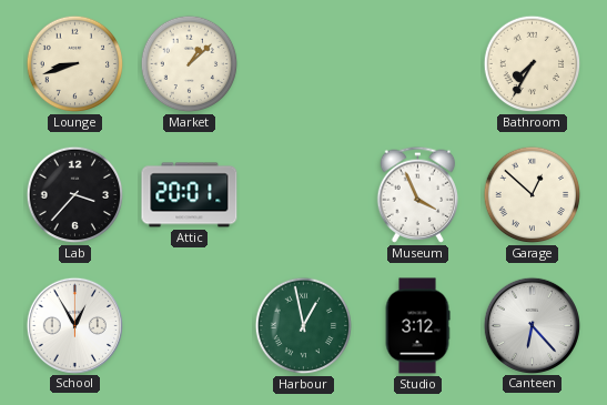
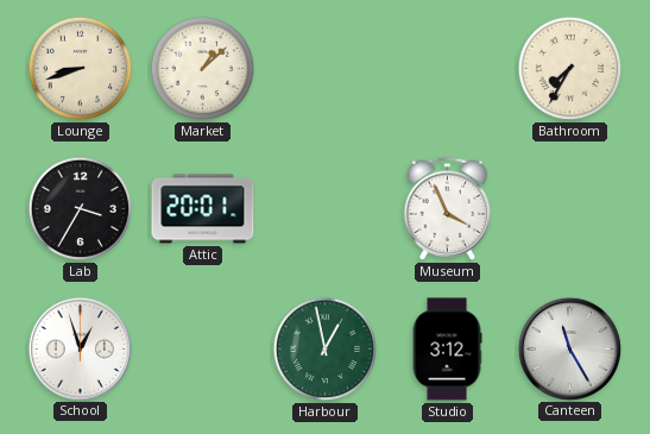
Lab: 3:37 -> 3:35 (81, 209)
Garage: 12:52 -> none (533, 195)
School: 12:55 -> 12:57 (80, 348)
Canteen: 6:23 -> 11:25 (569, 348)
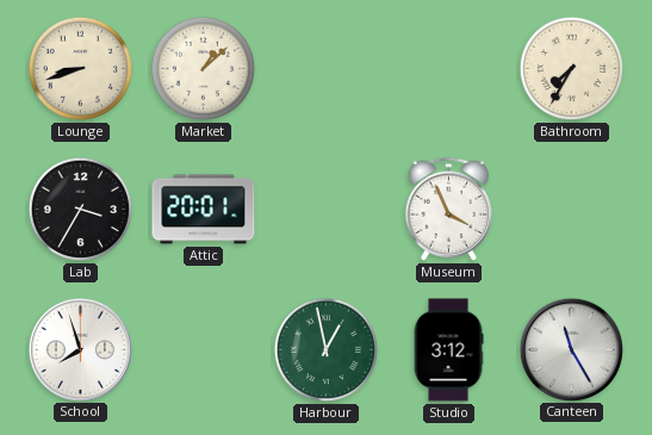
School: 12:57 -> 7:57 (80, 349)
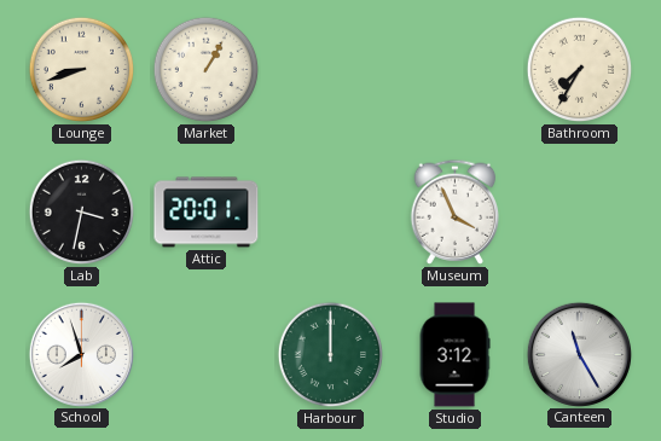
Market: 1:08 -> 1:05 (207, 70)
Lab: 3:35 -> 3:32 (82, 213)
Harbour: 12:58 -> 12:00 (331, 355)
